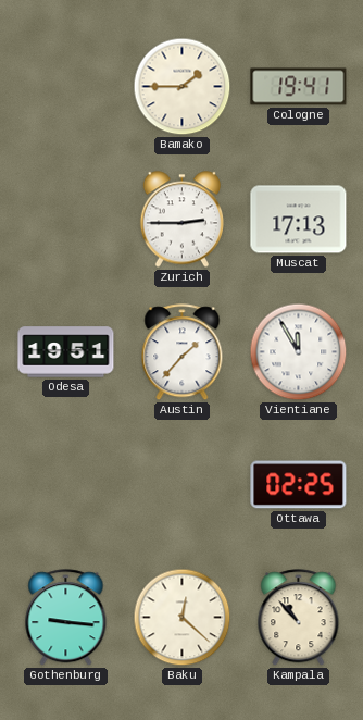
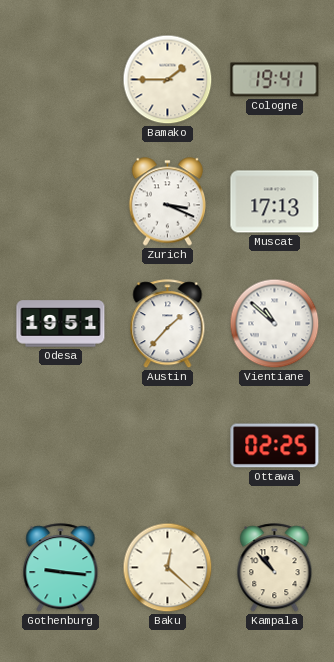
Zurich: 2:45 -> 3:19 (167, 202)
Vientiane: 11:55 -> 10:52 (275, 324)
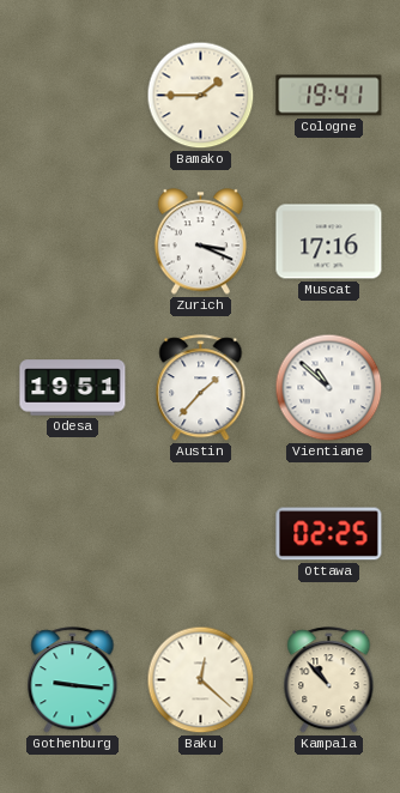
Muscat: 17:13 -> 17:16 (329, 242)
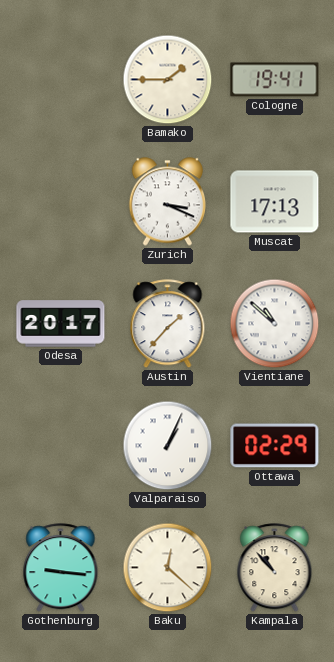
Muscat: 17:16 -> 17:13 (275, 202)
Odesa: 19:51 -> 20:17 (61, 324)
Valparaiso: none -> 1:04 (168, 446)
Ottawa: 02:25 -> 02:29 (275, 446)
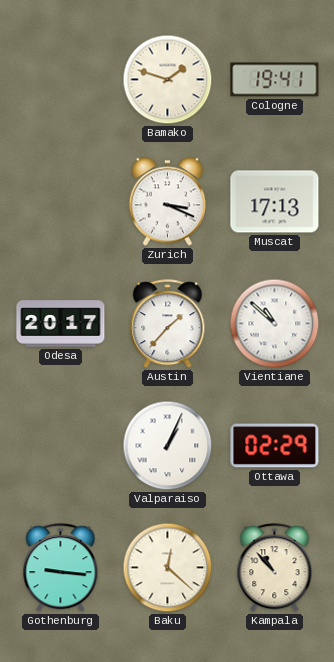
Bamako: 1:45 -> 1:48 (168, 80)
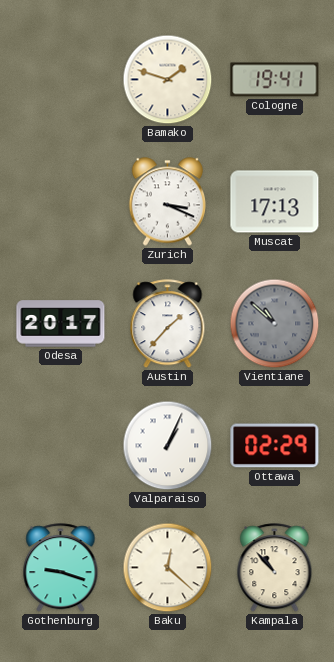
Vientiane dial: white -> grey (275, 324)
Gothenburg: 9:16 -> 9:18 (61, 568)
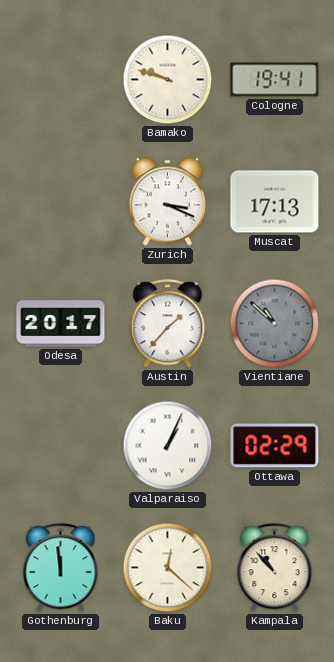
Bamako: 1:48 -> 9:48 (168, 80)
Gothenburg: 9:18 -> 11:59 (61, 568)
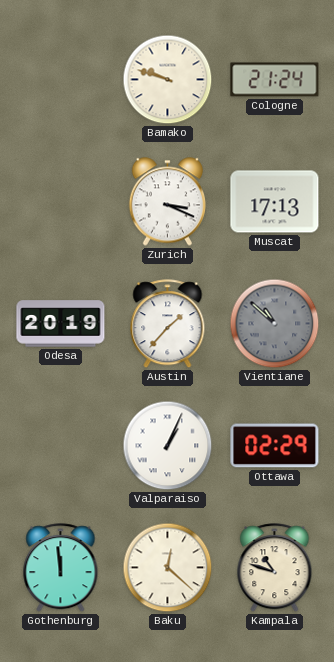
Cologne: 19:41 -> 21:24 (275, 80)
Odesa: 20:17 -> 20:19 (61, 324)
Kampala: 10:53 -> 10:48 (275, 568)
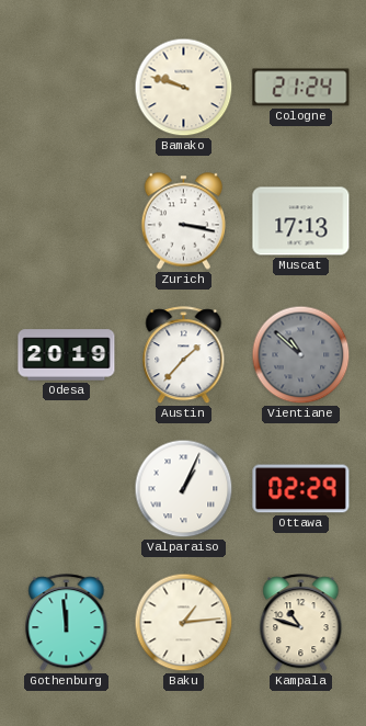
Zurich: 3:19 -> 3:17 (183, 222)
Baku: 12:22 -> 1:14 (184, 623)
